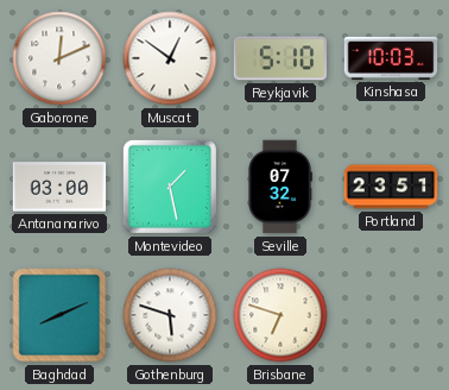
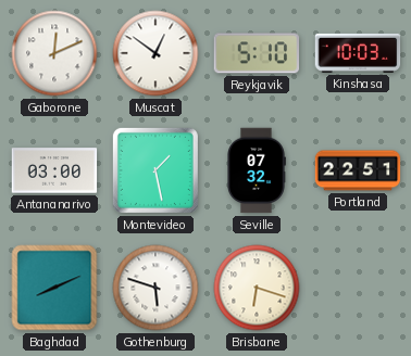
Portland: 23:51 -> 22:51 (358, 170)
Brisbane: 6:48 -> 6:18 (257, 288)
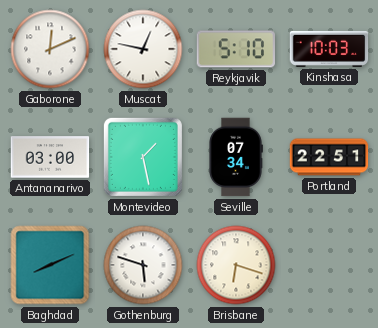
Muscat: 12:51 -> 12:47 (143, 49)
Seville: 07:32 -> 07:34 (236, 157)
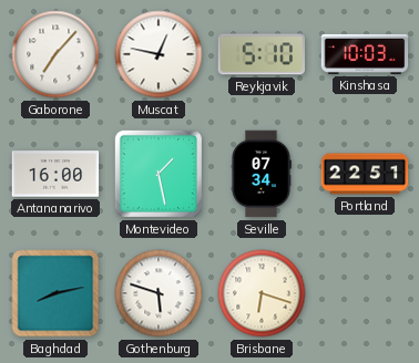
Gaborone: 12:11 -> 7:07 (55, 54)
Antananarivo: 03:00 -> 16:00 (55, 174)
Baghdad: 8:11 -> 8:13 (55, 293)
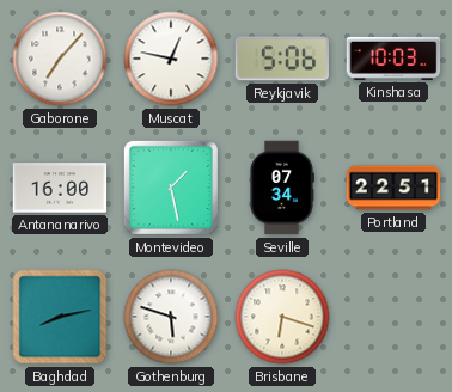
Reykjavik: 5:10 -> 5:06 (282, 59)
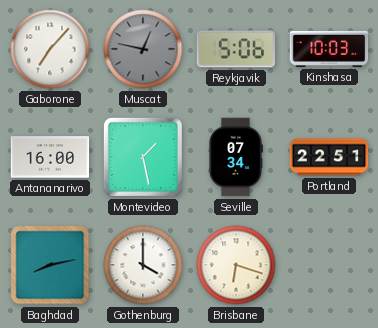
Muscat dial: white -> grey (143, 49)
Gothenburg: 5:48 -> 4:00 (143, 265)
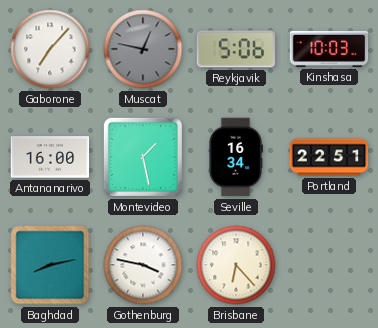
Seville: 07:34 -> 16:34 (236, 157)
Gothenburg: 4:00 -> 3:47 (143, 265)
Brisbane: 6:18 -> 6:23 (236, 265)
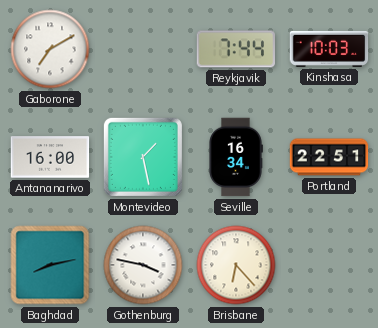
Gaborone: 7:07 -> 7:10 (50, 49)
Muscat: 12:47 -> none (143, 49)
Reykjavik: 5:06 -> 7:44 (236, 49)
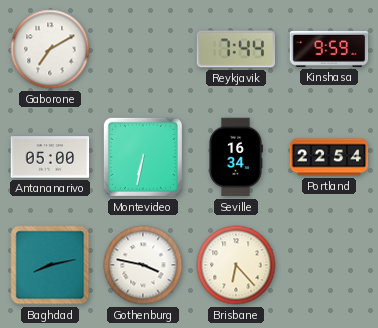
Kinshasa: 10:03 -> 9:59 (329, 49)
Antananarivo: 16:00 -> 05:00 (50, 157)
Montevideo: 1:28 -> 6:32 (143, 157)
Portland: 22:51 -> 22:54 (329, 157)
